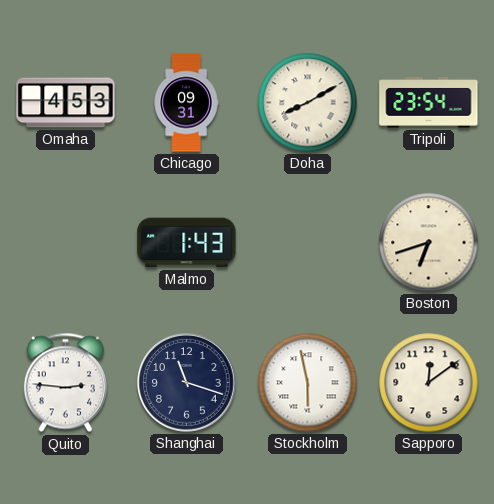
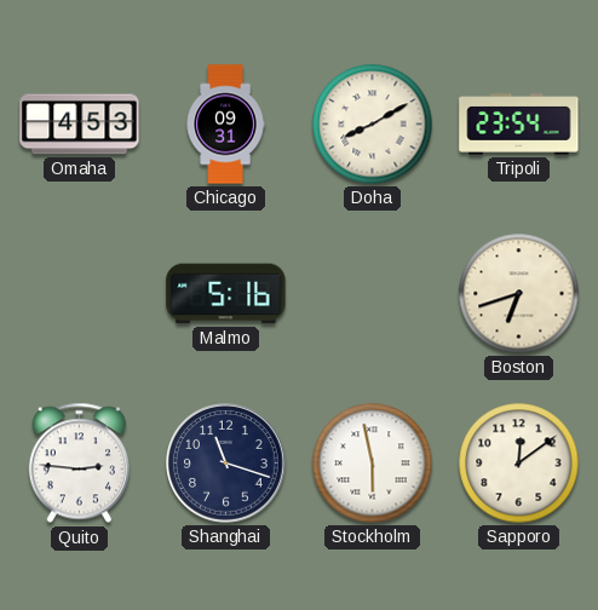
Malmo: 1:43 -> 5:16 (226, 294)
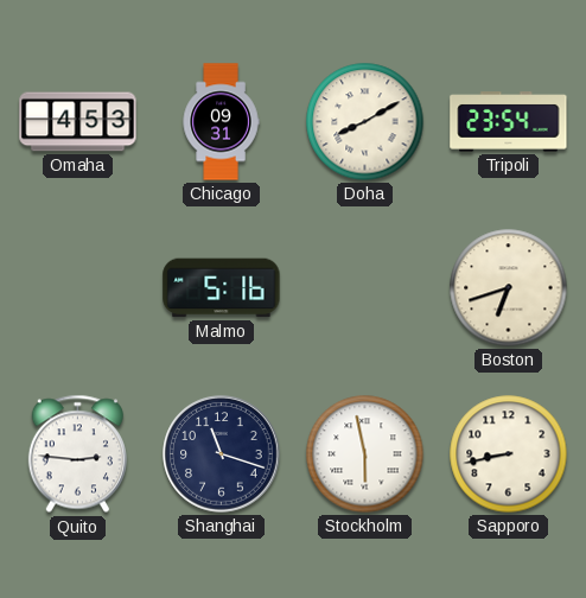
Sapporo: 12:09 -> 8:43 (509, 454)
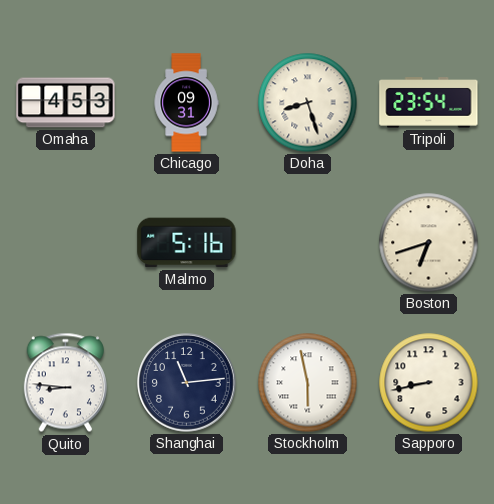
Doha: 8:10 -> 8:27 (308, 103)
Quito: 2:46 -> 8:46 (65, 383)
Shanghai: 11:18 -> 11:14 (187, 383)
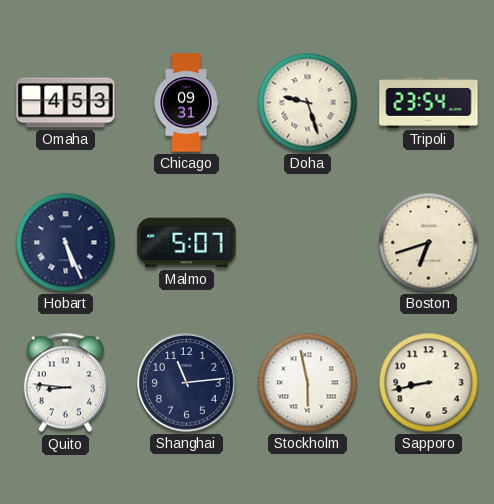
Doha: 8:27 -> 9:27 (308, 103)
Hobart: none -> 5:26 (66, 243)
Malmo: 5:16 -> 5:07 (187, 243)
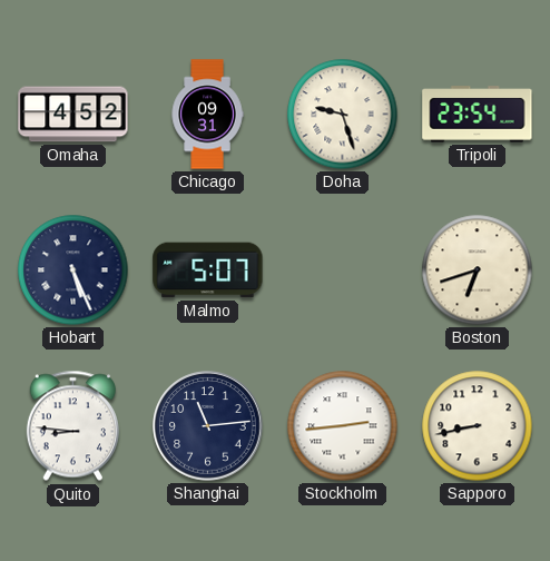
Omaha: 4:53 -> 4:52 (73, 115)
Stockholm: 5:58 -> 2:44 (343, 426)
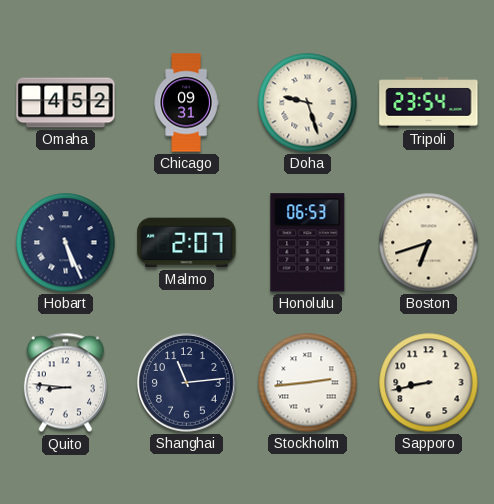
Malmo: 5:07 -> 2:07 (187, 243)
Honolulu: none -> 06:53 (308, 243)
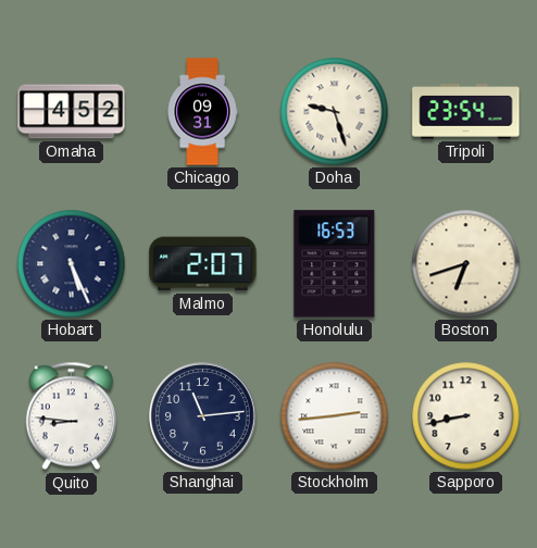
Honolulu: 06:53 -> 16:53 (335, 264)
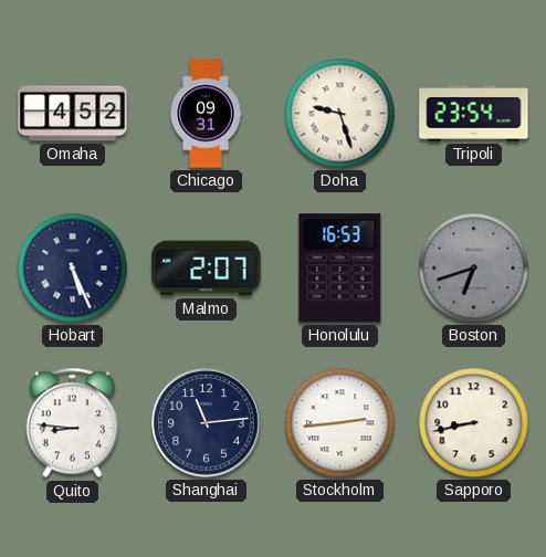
Boston dial: cream -> grey (474, 269)
